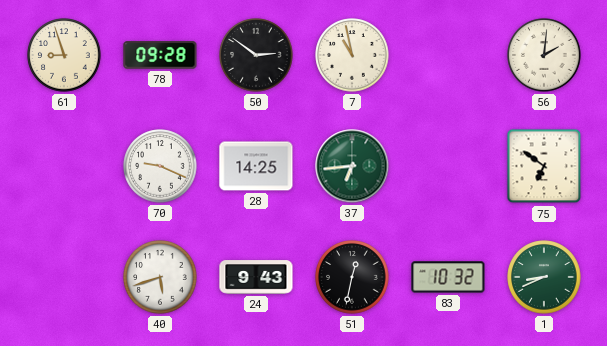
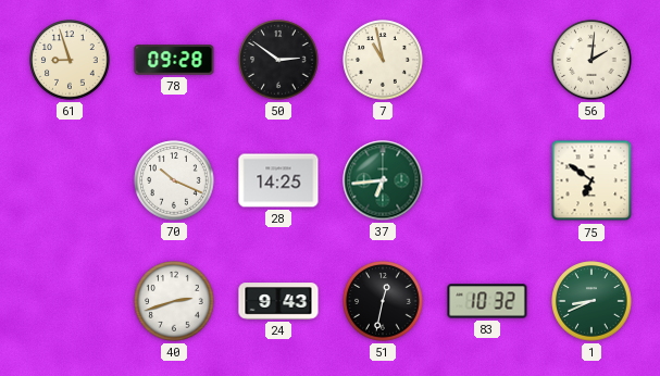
70: 9:19 -> 10:19 (174, 180)
40: 5:42 -> 2:42 (174, 301)
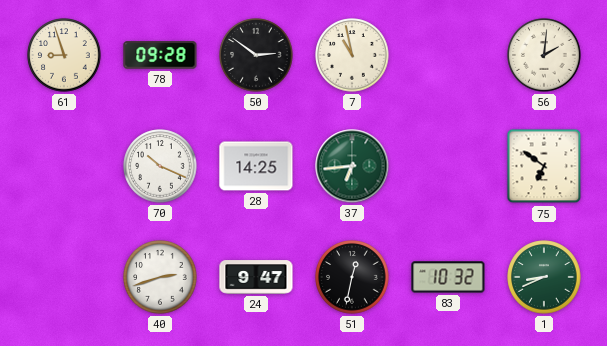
24: 9:43 -> 9:47 (256, 277)
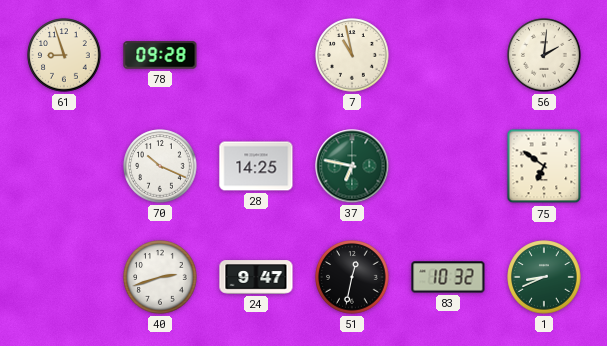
50: 2:51 -> none (256, 55)
37: 6:44 -> 6:47 (352, 166)
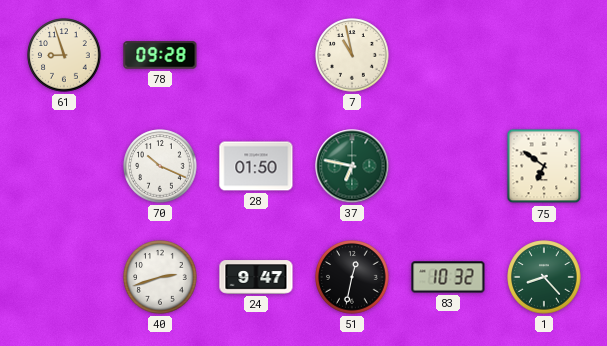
56: 2:01 -> none (544, 55)
28: 14:25 -> 01:50 (256, 166)
1: 8:41 -> 8:23 (544, 277)
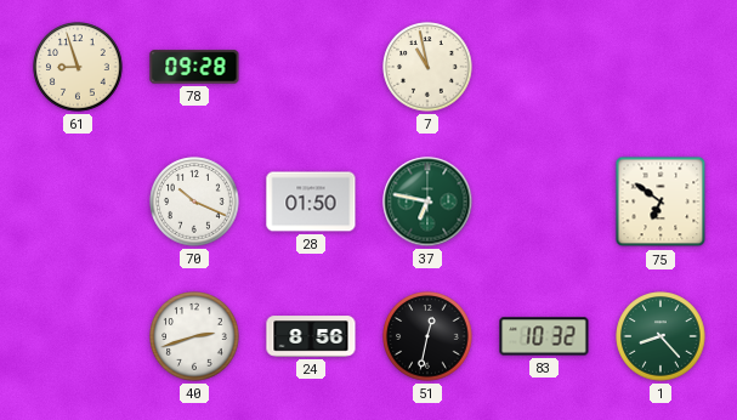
24: 9:47 -> 8:56 (311, 336)
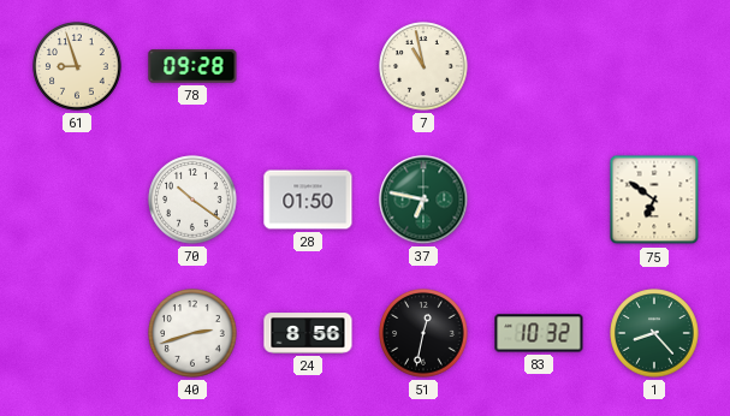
70: 10:19 -> 10:21 (192, 200)
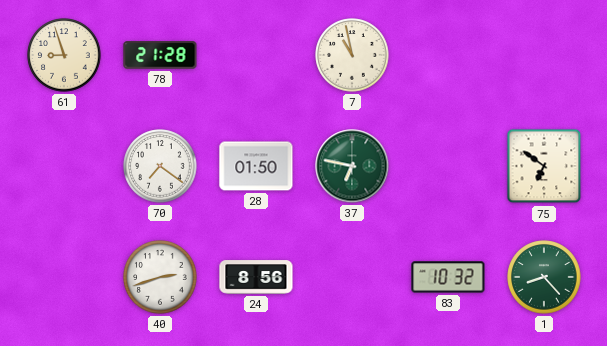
78: 09:28 -> 21:28 (160, 55)
70: 10:21 -> 7:21 (160, 166)
51: 12:32 -> none (423, 333)
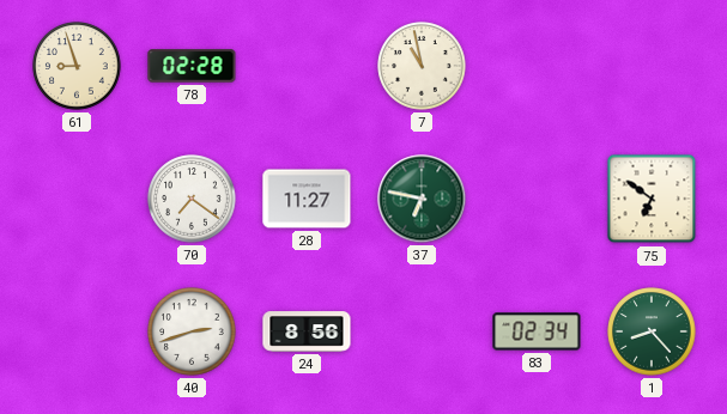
78: 21:28 -> 02:28 (192, 66)
28: 01:50 -> 11:27 (307, 199)
83: 10:32 -> 02:34 (537, 331)
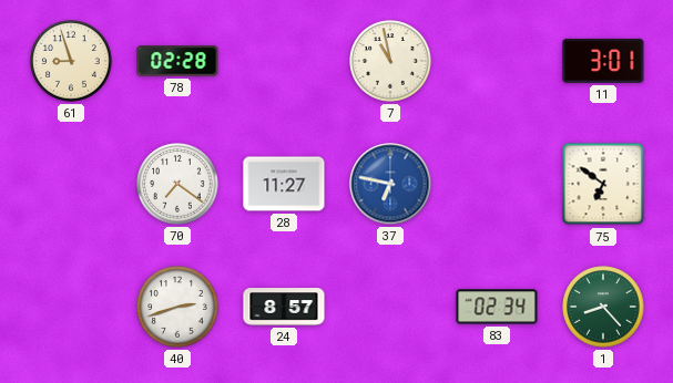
11: none -> 3:01 (603, 61)
37 dial: green -> blue (390, 184)
24: 8:56 -> 8:57 (284, 307)
